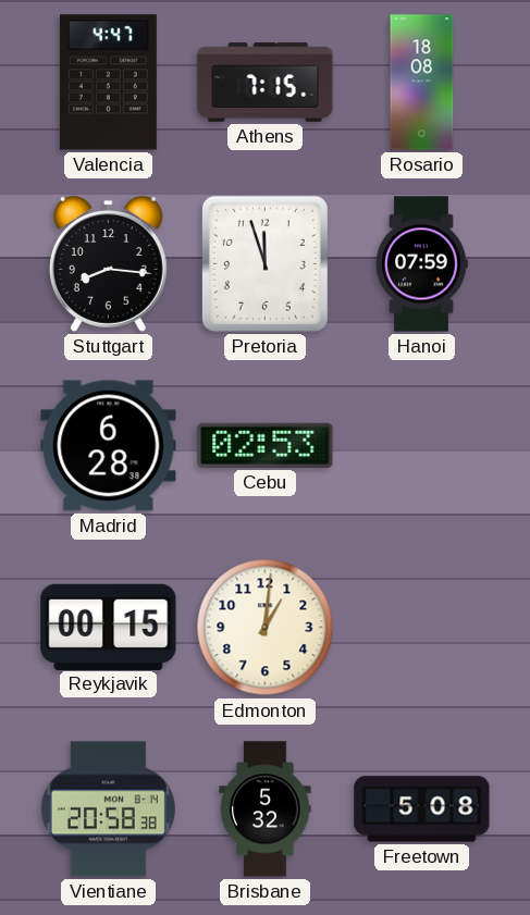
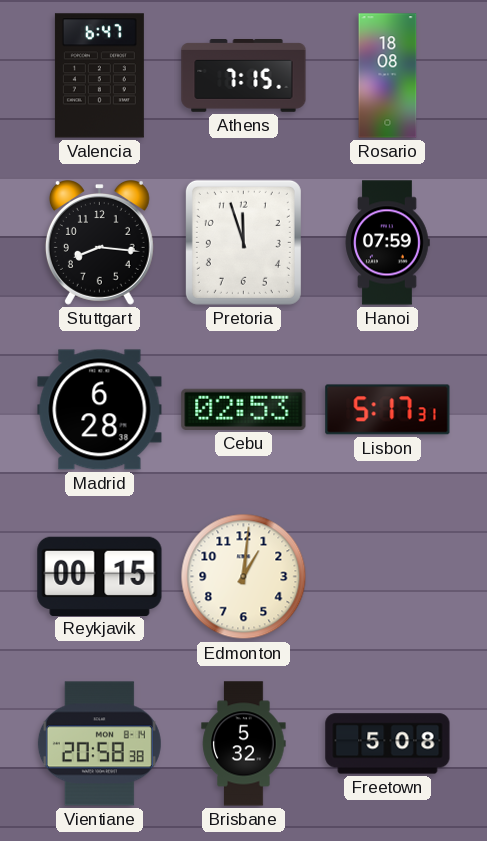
Valencia: 4:47 -> 6:47 (99, 76)
Lisbon: none -> 5:17 (388, 410)
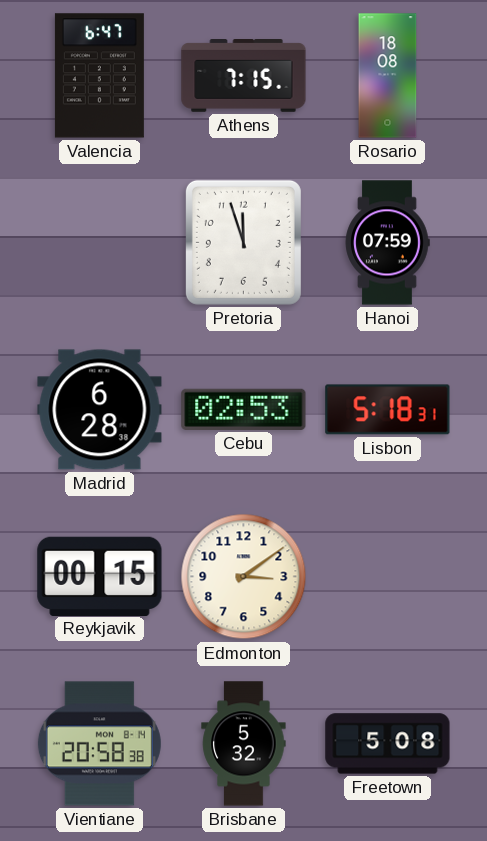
Stuttgart: 8:16 -> none (99, 243)
Lisbon: 5:17 -> 5:18 (388, 410)
Edmonton: 1:01 -> 3:09 (244, 577)
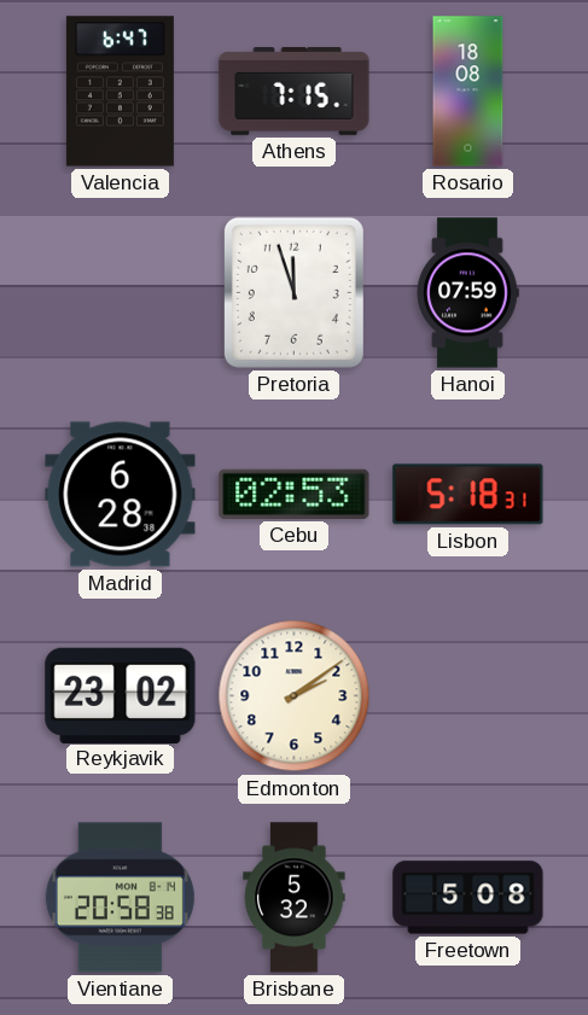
Reykjavik: 00:15 -> 23:02 (121, 695)
Edmonton: 3:09 -> 2:09 (295, 696)
